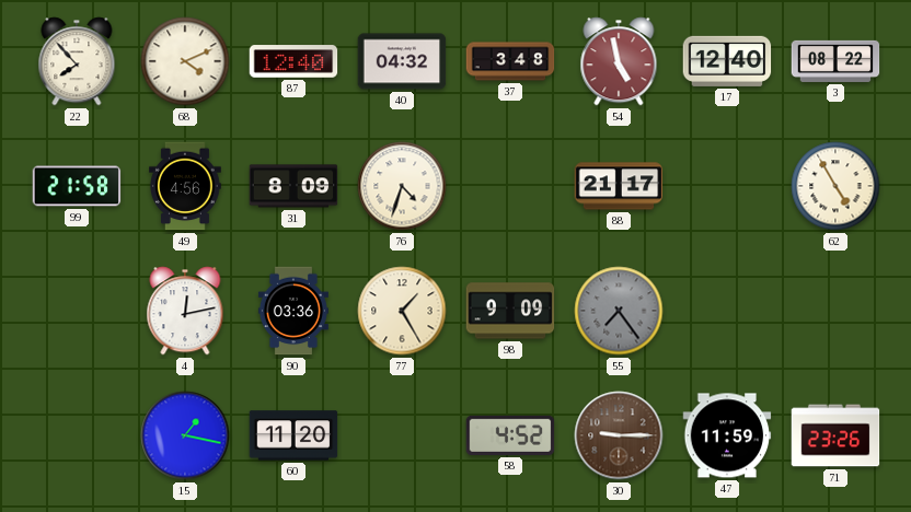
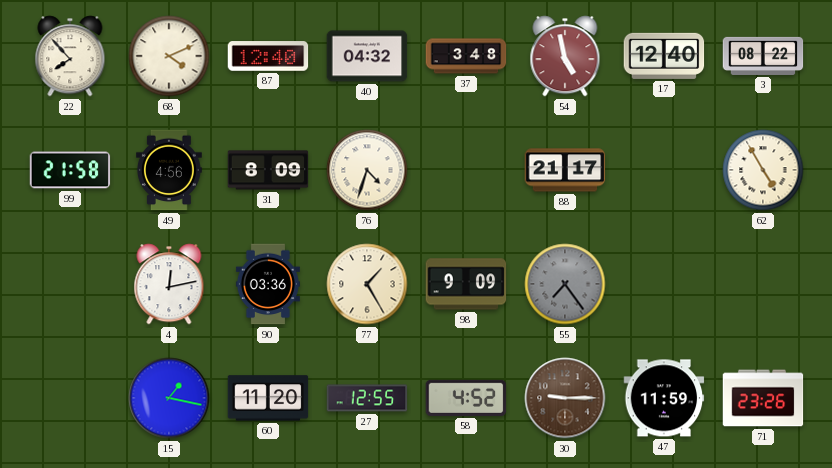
27: none -> 12:55 (367, 398)
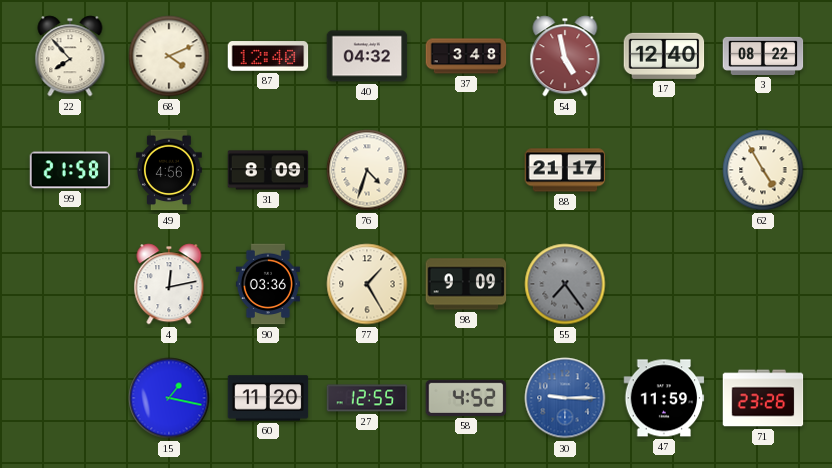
30 dial: brown -> blue (565, 398)
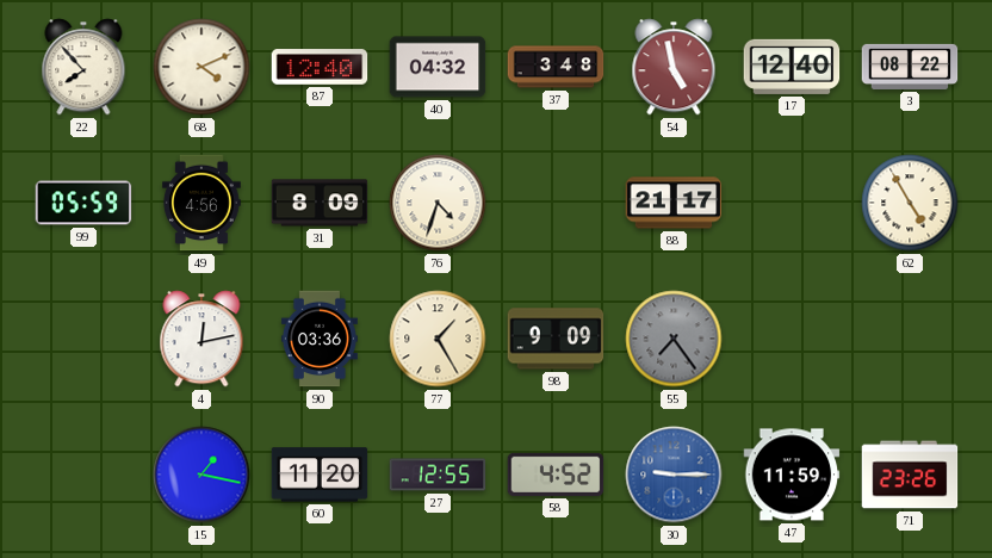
99: 21:58 -> 05:59 (83, 203)
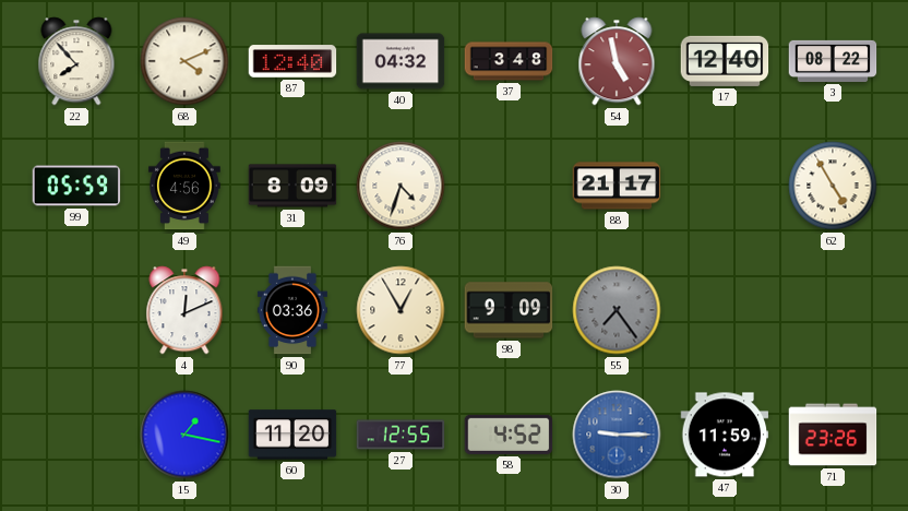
4: 12:13 -> 12:11 (184, 310)
77: 1:25 -> 12:55 (401, 310)
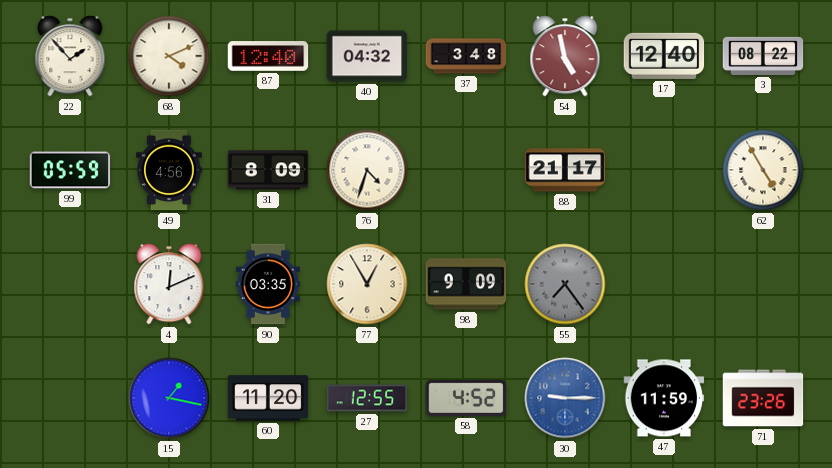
22: 7:53 -> 1:53 (70, 56)
90: 03:36 -> 03:35 (268, 284)
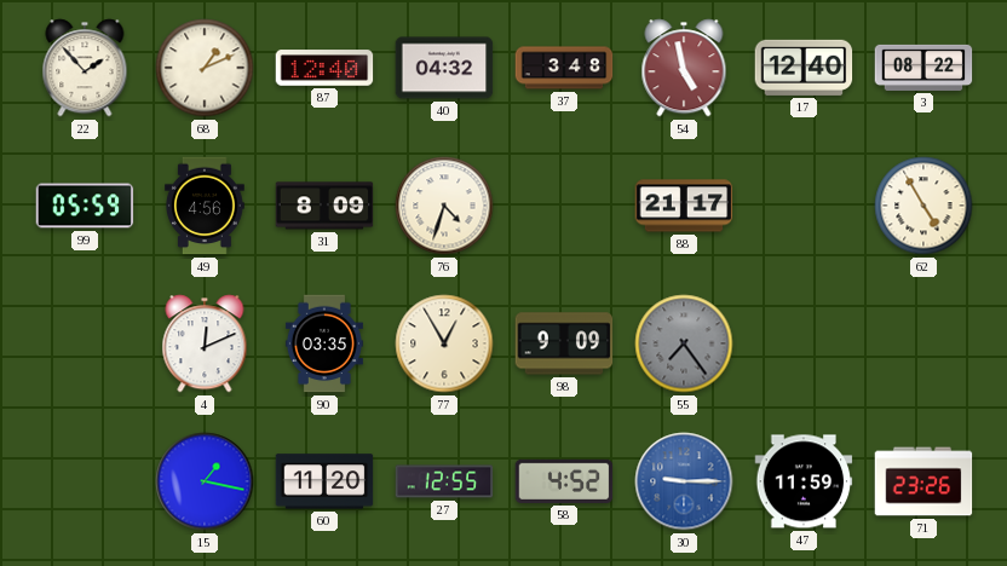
68: 4:11 -> 1:11 (205, 68)
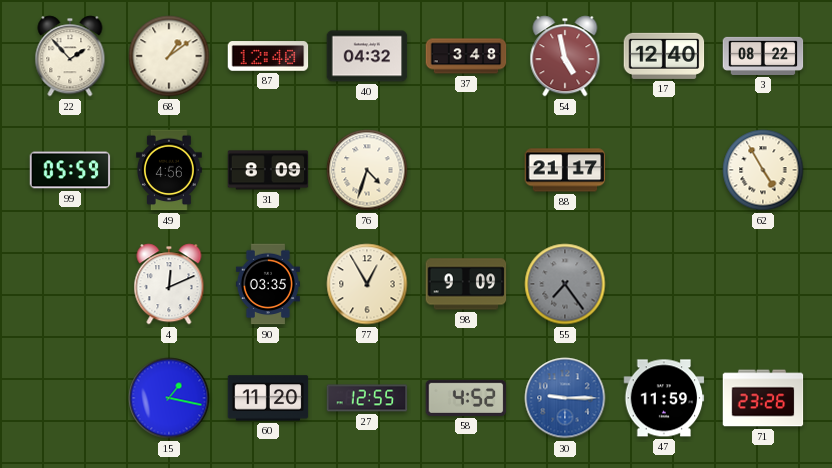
68: 1:11 -> 1:09 (169, 56)
